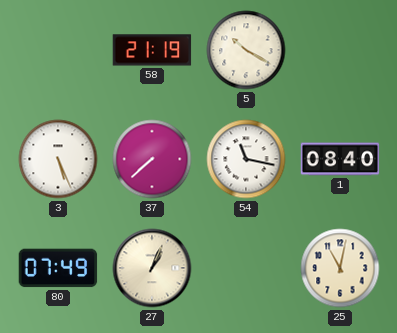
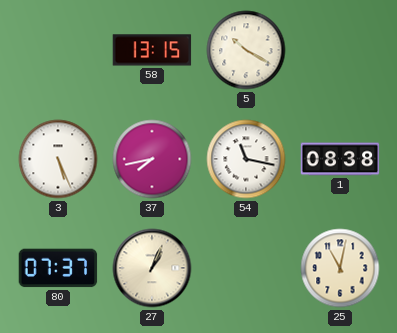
58: 21:19 -> 13:15 (152, 50)
37: 7:38 -> 7:43 (152, 159)
1: 08:40 -> 08:38 (340, 159)
80: 07:49 -> 07:37 (58, 268)
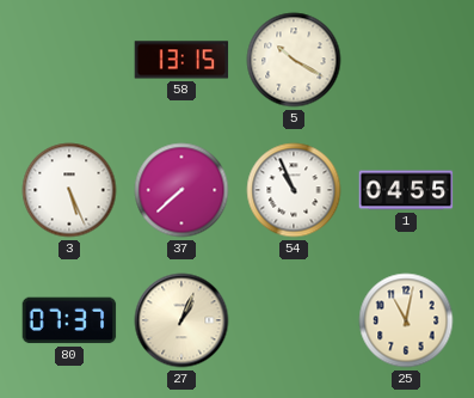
37: 7:43 -> 7:38 (181, 190)
54: 11:17 -> 10:56 (294, 190)
1: 08:38 -> 04:55 (406, 190)
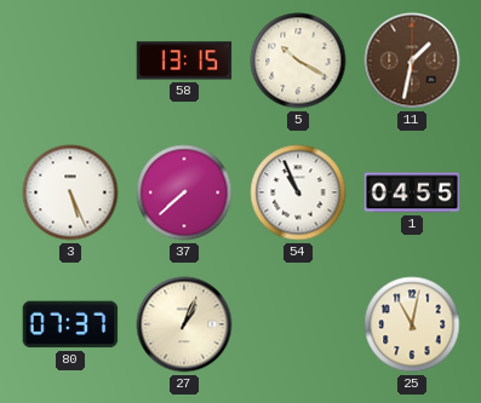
11: none -> 1:32 (412, 61)
